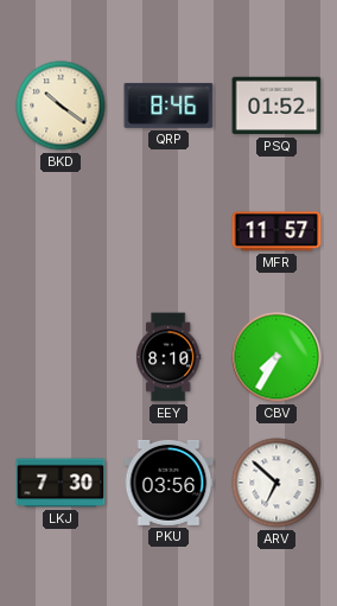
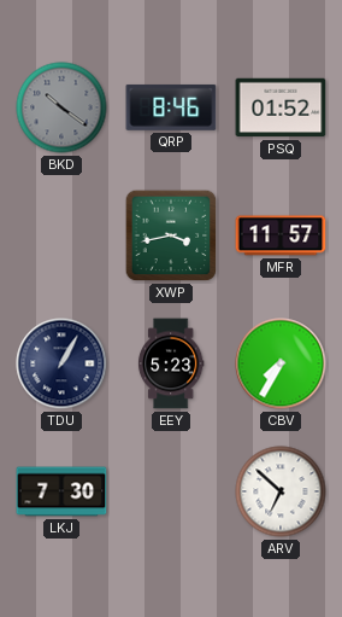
BKD dial: cream -> grey (61, 107)
XWP: none -> 3:43 (171, 235)
TDU: none -> 1:05 (61, 363)
EEY: 8:10 -> 5:23 (171, 363)
PKU: 03:56 -> none (168, 483)
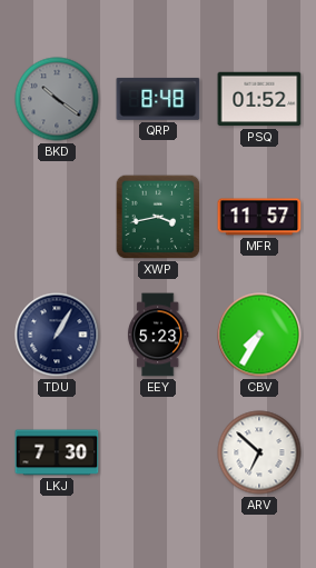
QRP: 8:46 -> 8:48 (158, 99)
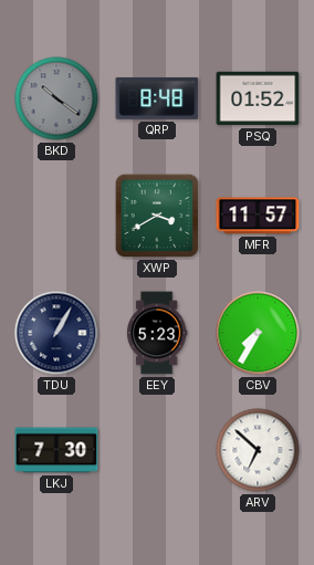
XWP: 3:43 -> 3:40 (157, 216)
